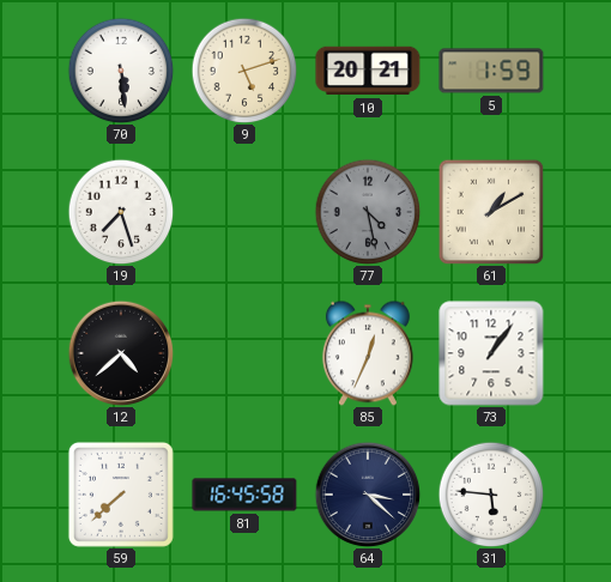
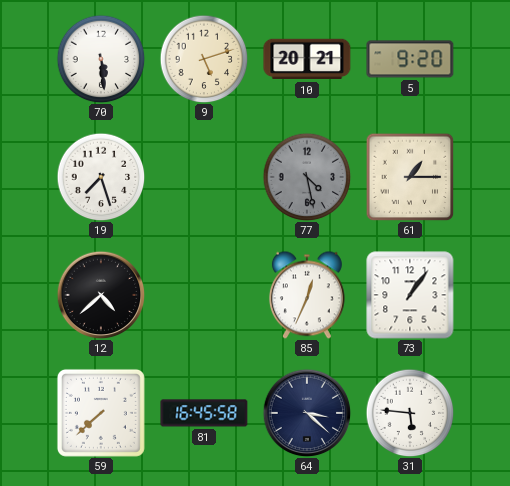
5: 1:59 -> 9:20 (410, 59)
61: 1:10 -> 1:15 (410, 177)
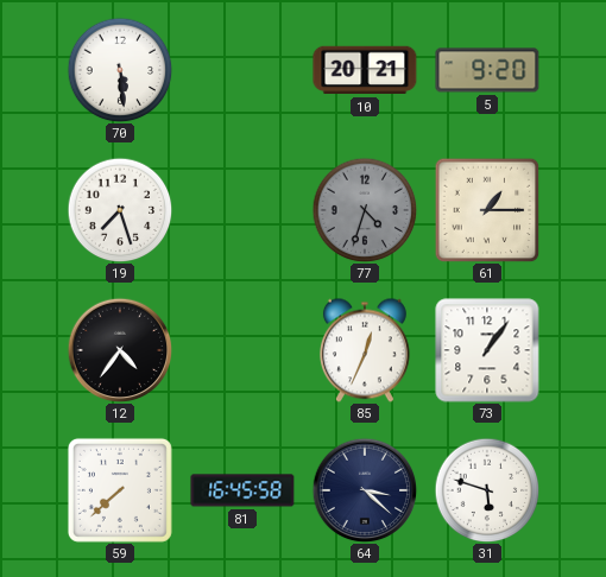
9: 5:12 -> none (204, 59)
77: 4:28 -> 4:33 (365, 210)
12: 4:38 -> 4:36 (120, 350)
31: 5:46 -> 5:48 (487, 490)
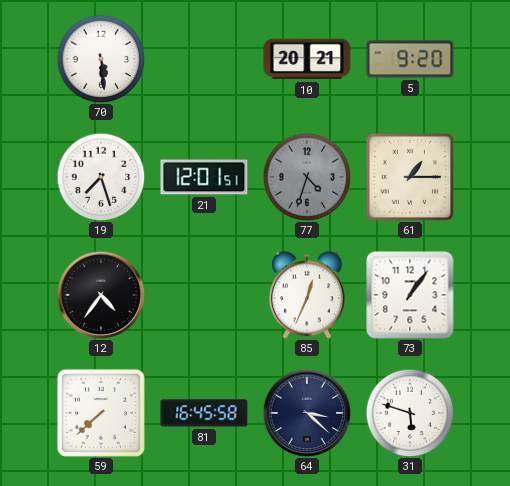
21: none -> 12:01 (204, 177)
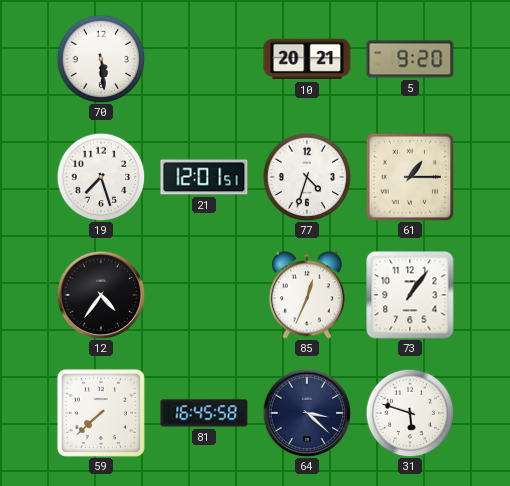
77 dial: grey -> white (307, 177)
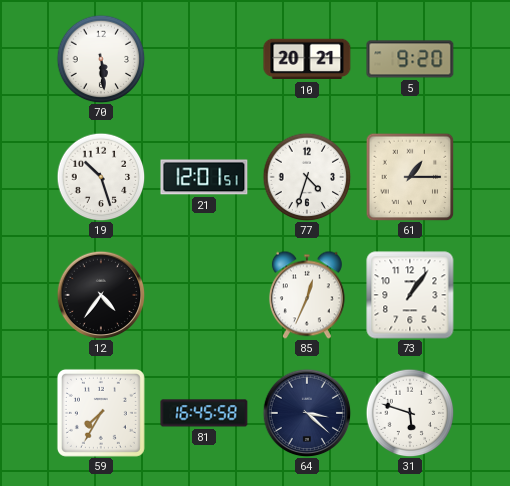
19: 7:27 -> 10:27 (101, 177)
59: 7:38 -> 7:35 (101, 413)
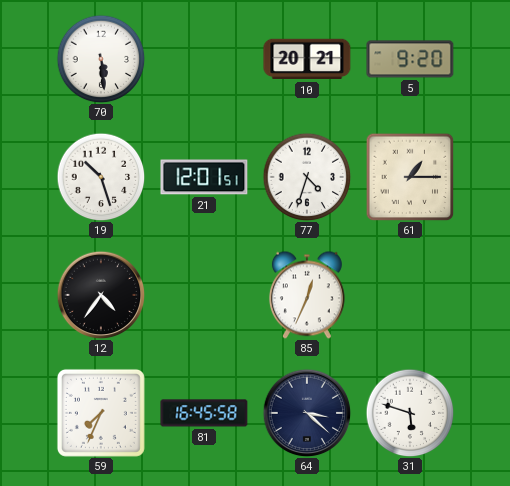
73: 1:06 -> none (410, 295)
59: 7:35 -> 7:34 (101, 413)
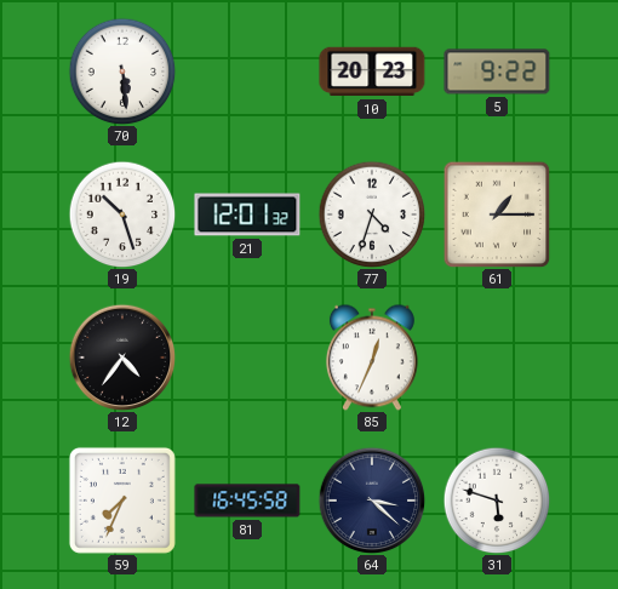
10: 20:21 -> 20:23 (372, 72)
5: 9:20 -> 9:22 (497, 72)
21: 12:01:51 -> 12:01:32 (247, 215)
